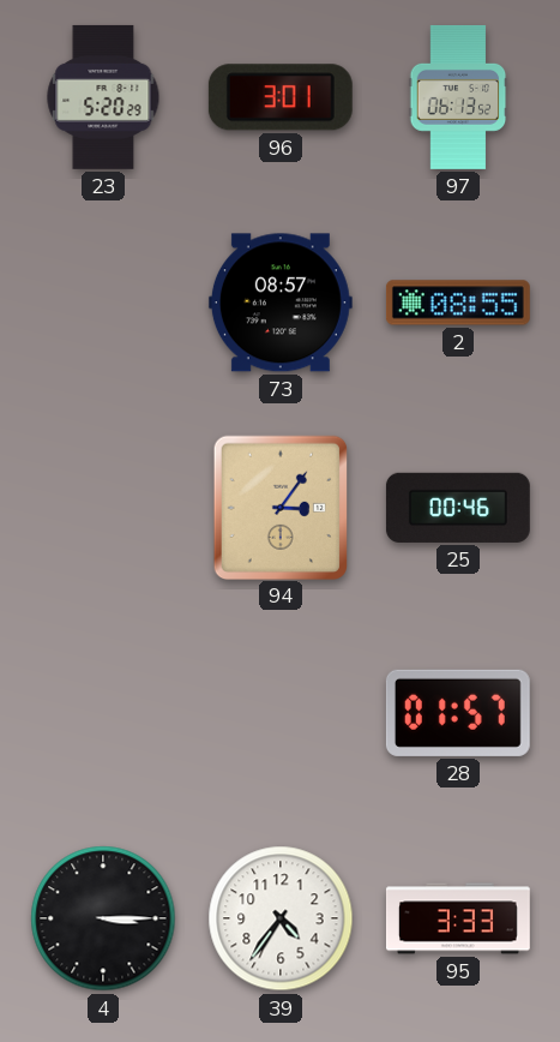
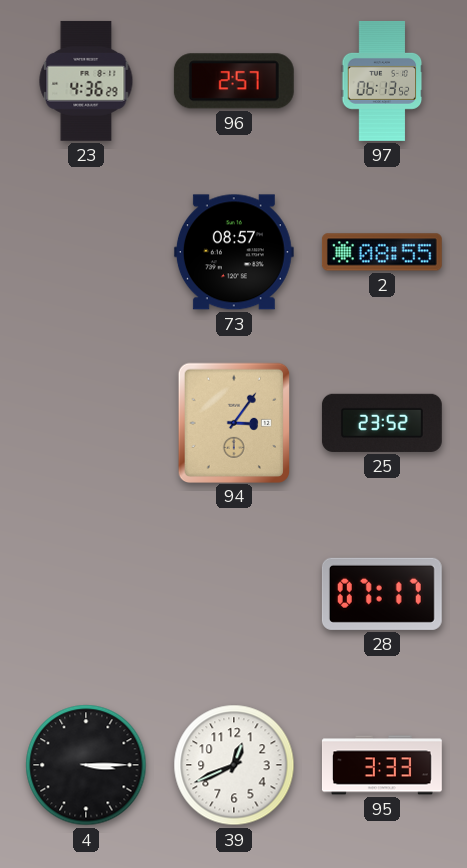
23: 5:20 -> 4:36 (86, 81)
96: 3:01 -> 2:57 (234, 81)
25: 00:46 -> 23:52 (382, 423)
28: 01:57 -> 07:17 (382, 594)
39: 4:36 -> 12:41 (234, 765)
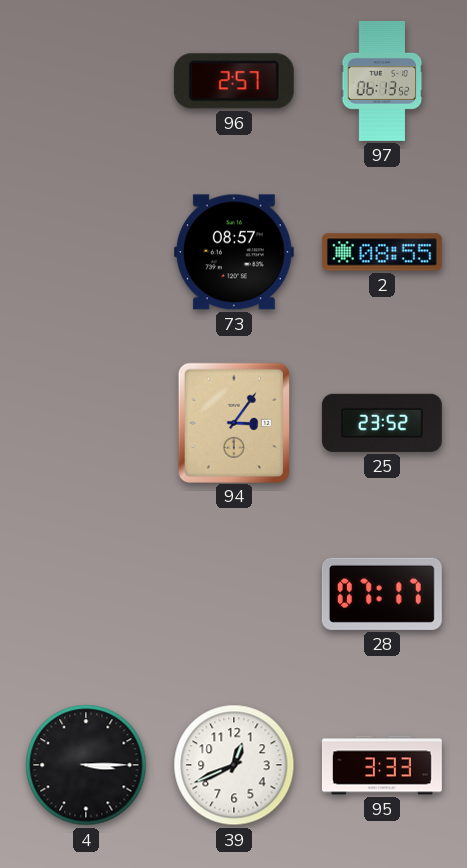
23: 4:36 -> none (86, 81)
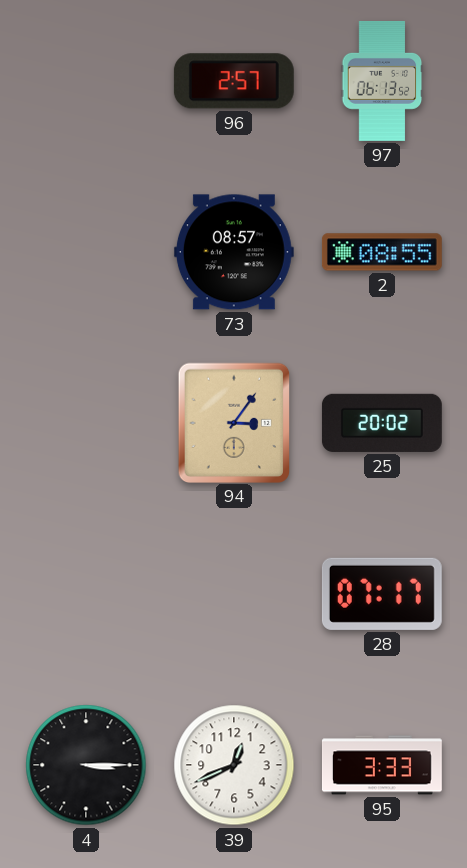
25: 23:52 -> 20:02 (382, 423)
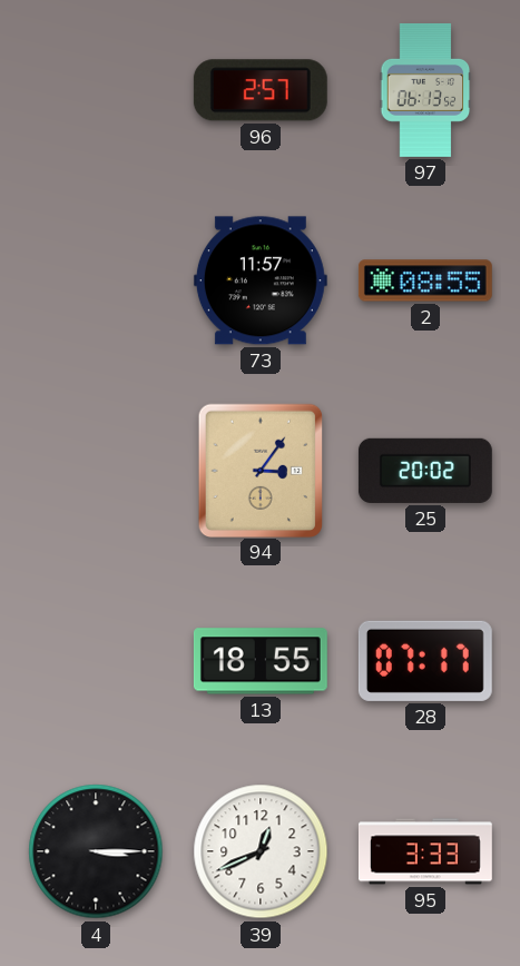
73: 08:57 -> 11:57 (261, 280)
13: none -> 18:55 (261, 661)
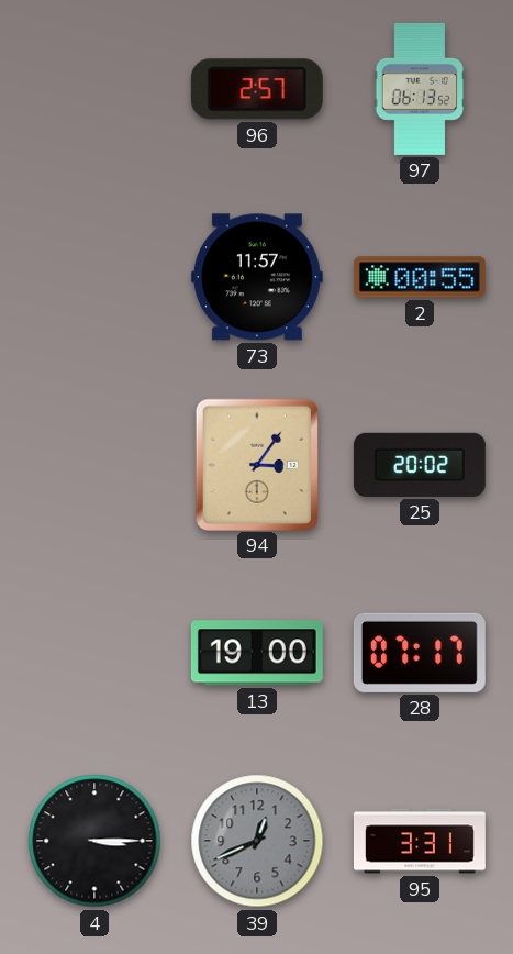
2: 08:55 -> 00:55 (420, 277)
13: 18:55 -> 19:00 (257, 653)
39 dial: white -> grey (257, 841)
95: 3:33 -> 3:31 (420, 841)
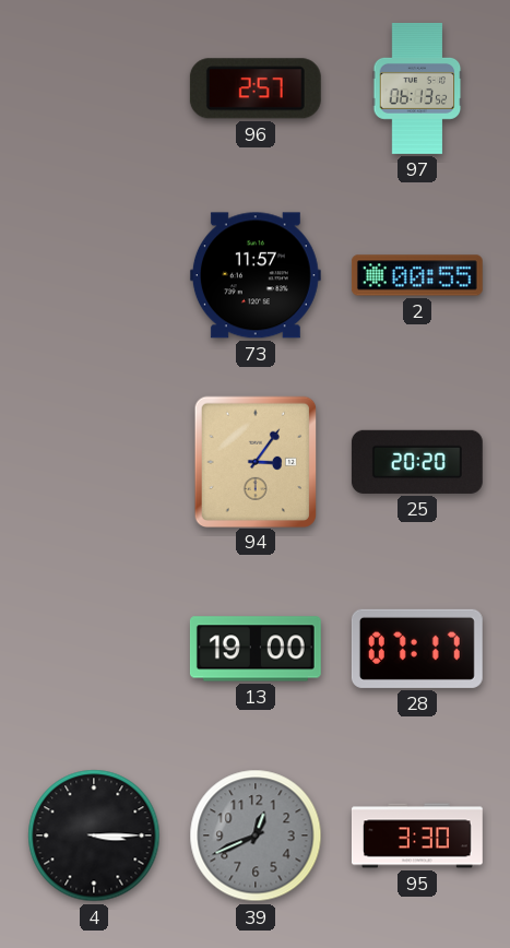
25: 20:02 -> 20:20 (417, 462)
95: 3:31 -> 3:30 (417, 836)
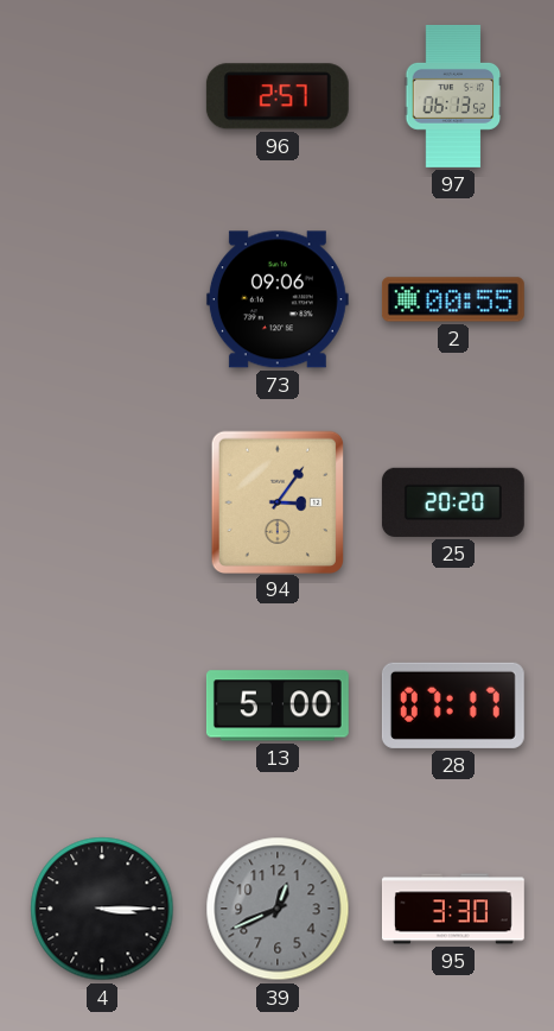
73: 11:57 -> 09:06 (278, 299)
13: 19:00 -> 5:00 (278, 706)
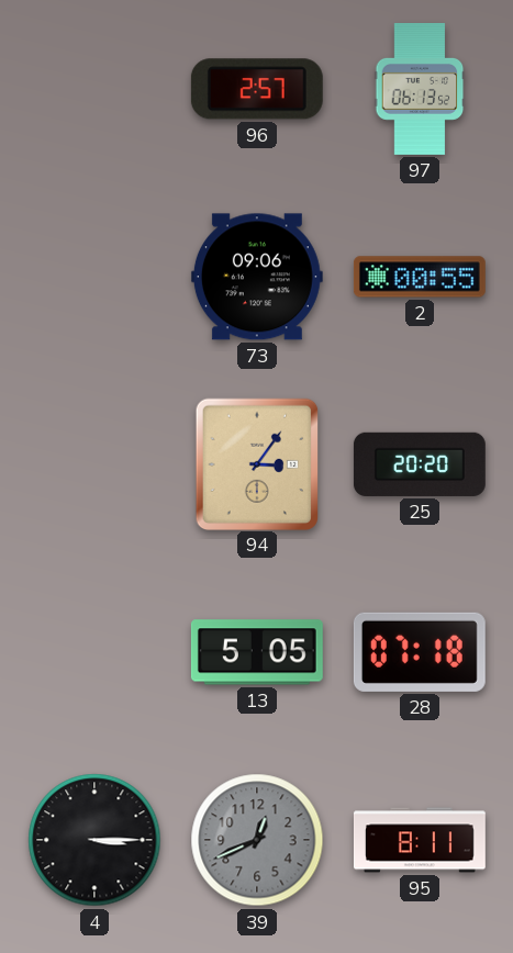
13: 5:00 -> 5:05 (257, 652)
28: 07:17 -> 07:18 (420, 652)
95: 3:30 -> 8:11 (420, 840)
